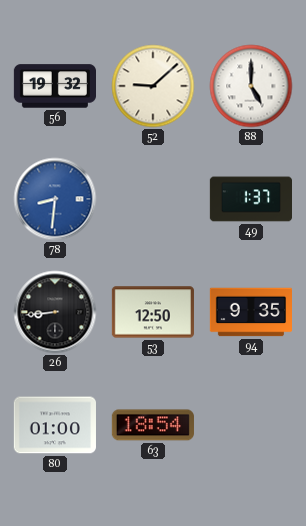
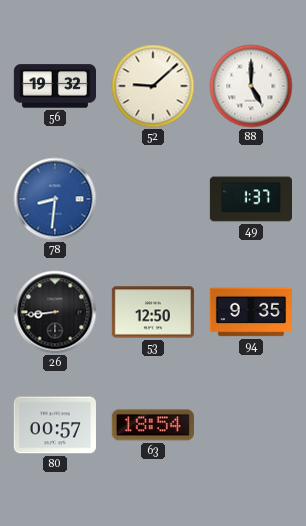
80: 01:00 -> 00:57 (55, 425)
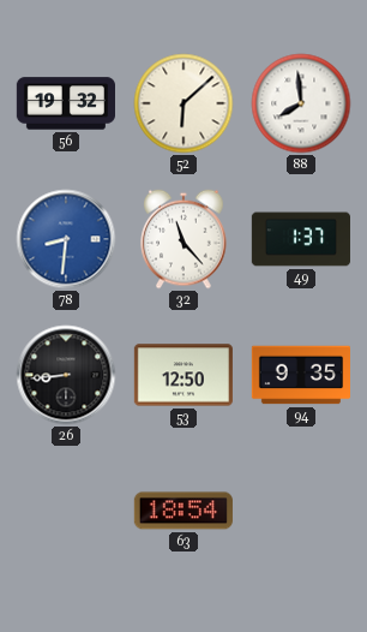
52: 9:08 -> 6:08 (183, 103)
88: 5:00 -> 7:59 (301, 103)
32: none -> 11:23 (183, 239)
80: 00:57 -> none (55, 425)
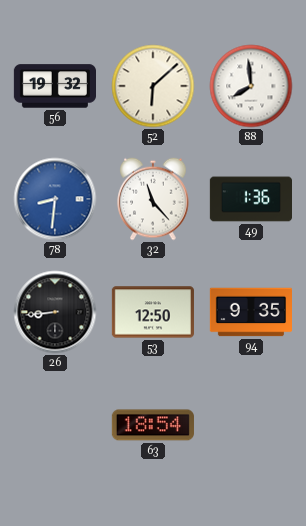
49: 1:37 -> 1:36 (250, 199)
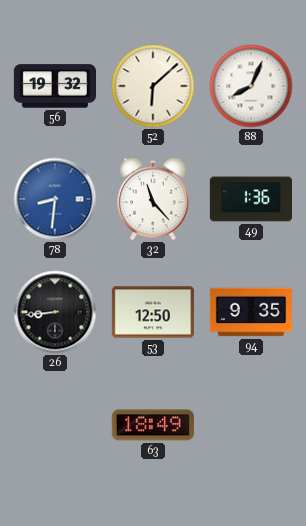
88: 7:59 -> 8:04 (251, 86)
63: 18:54 -> 18:49 (153, 425)
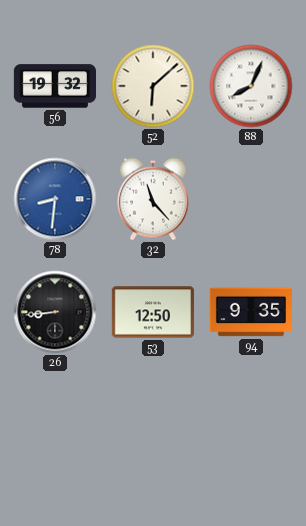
49: 1:36 -> none (250, 199)
63: 18:49 -> none (153, 425)
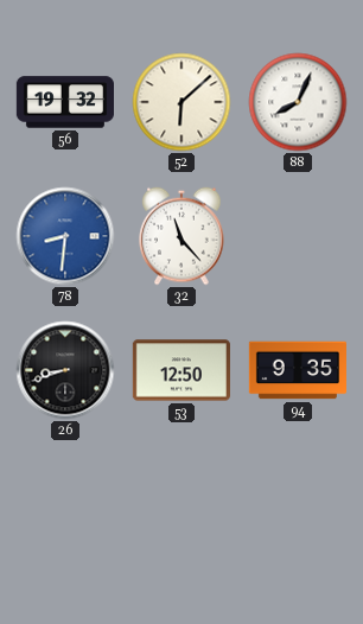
26: 8:44 -> 8:42 (65, 370)
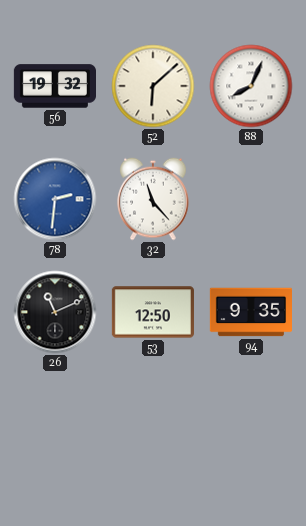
78: 8:31 -> 2:31 (55, 199)
26: 8:42 -> 11:11 (55, 312)
